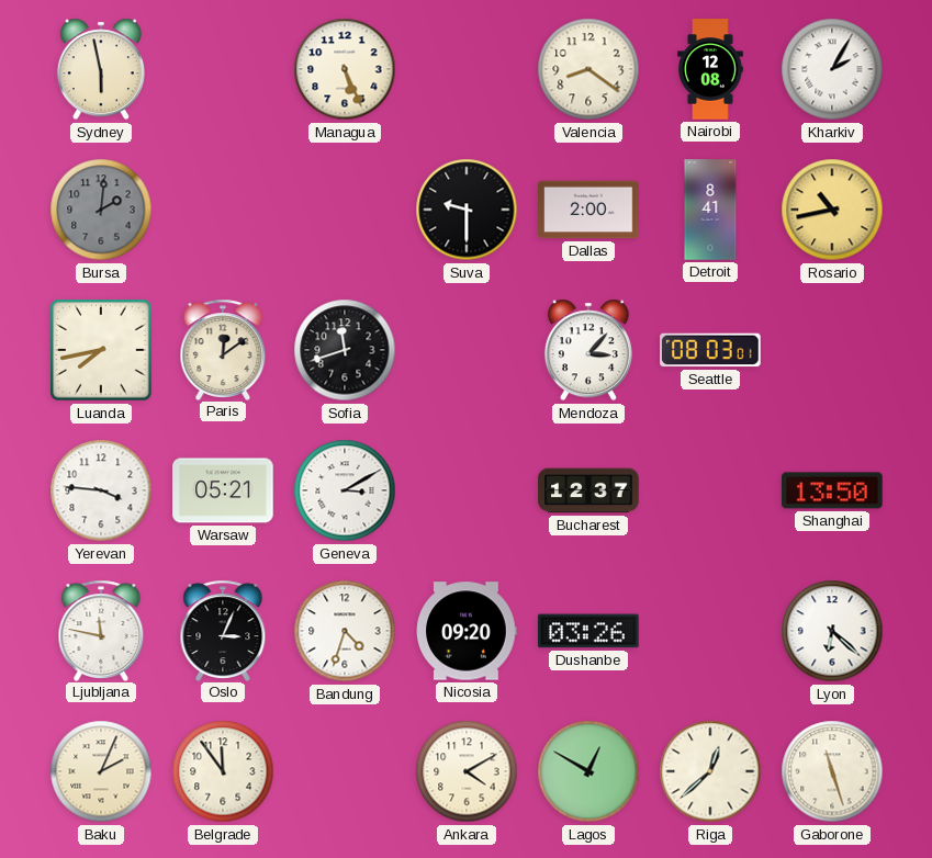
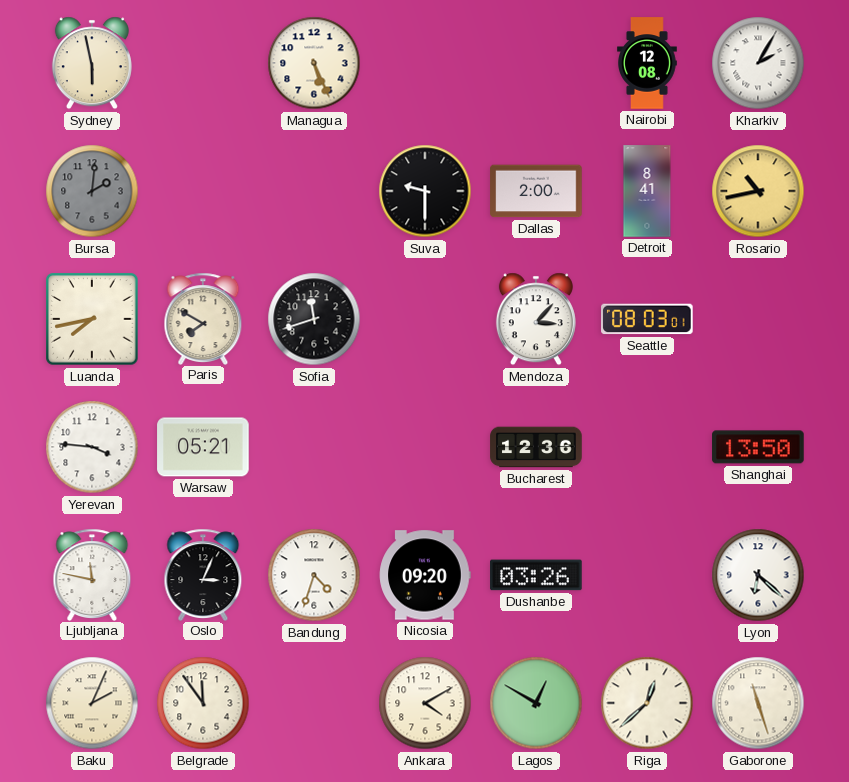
Valencia: 8:21 -> none (588, 69)
Paris: 12:09 -> 7:50 (203, 318)
Geneva: 3:10 -> none (345, 490)
Bucharest: 12:37 -> 12:36 (536, 447)
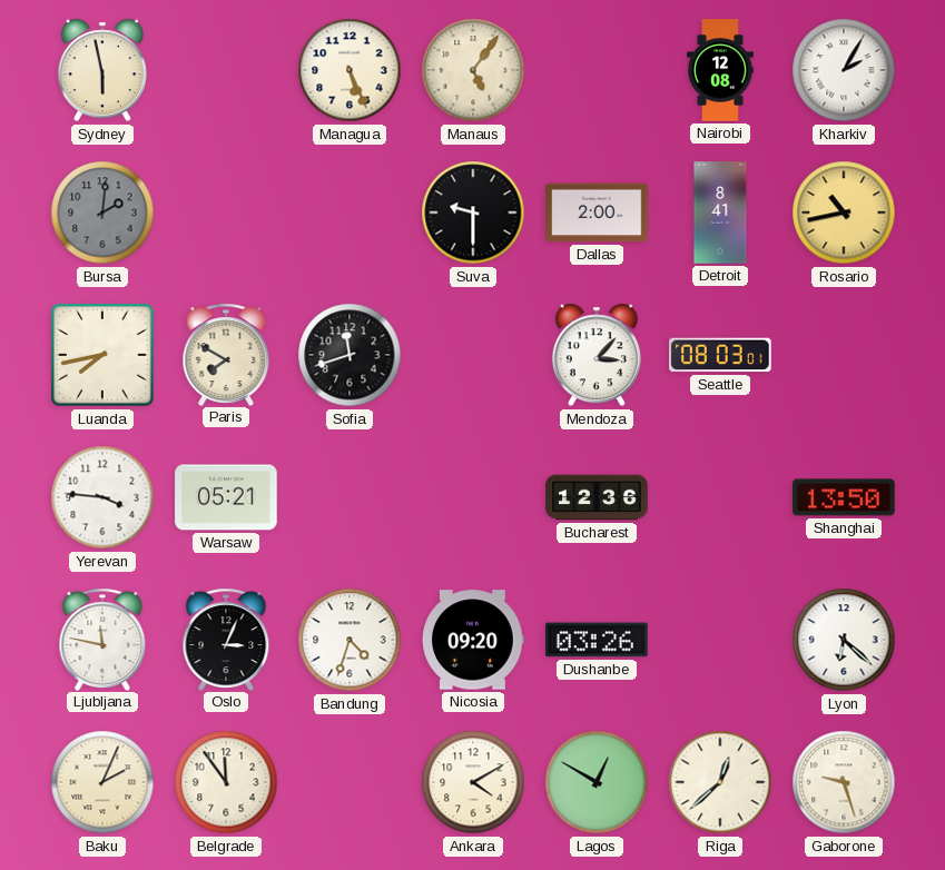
Manaus: none -> 5:06 (473, 70)
Gaborone: 11:27 -> 9:27 (844, 782)
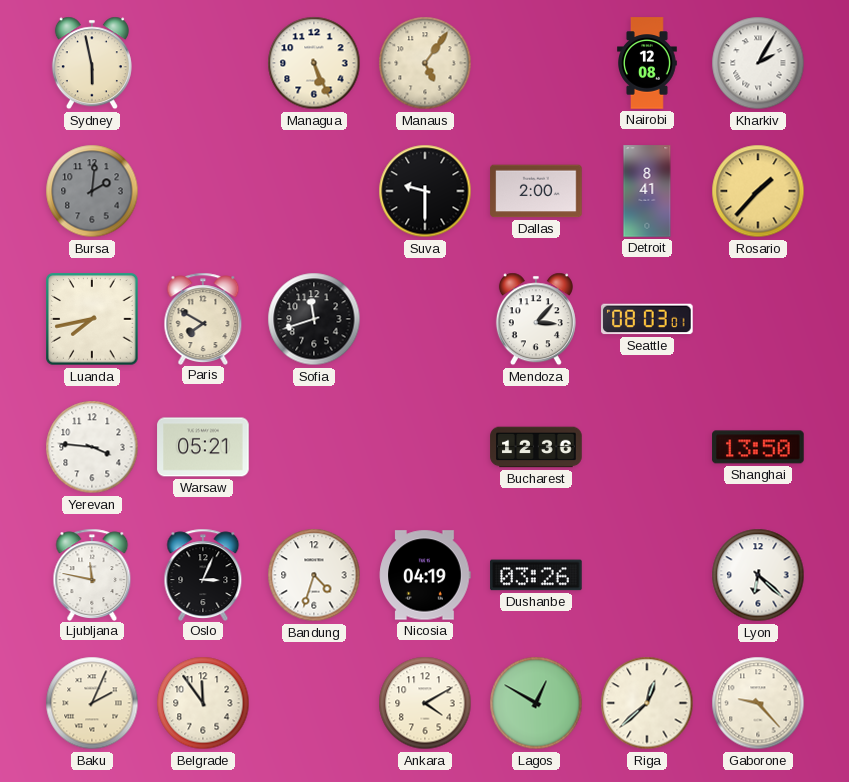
Rosario: 10:43 -> 1:37 (758, 191)
Nicosia: 09:20 -> 04:19 (425, 575)
Gaborone: 9:27 -> 9:23 (758, 703)
